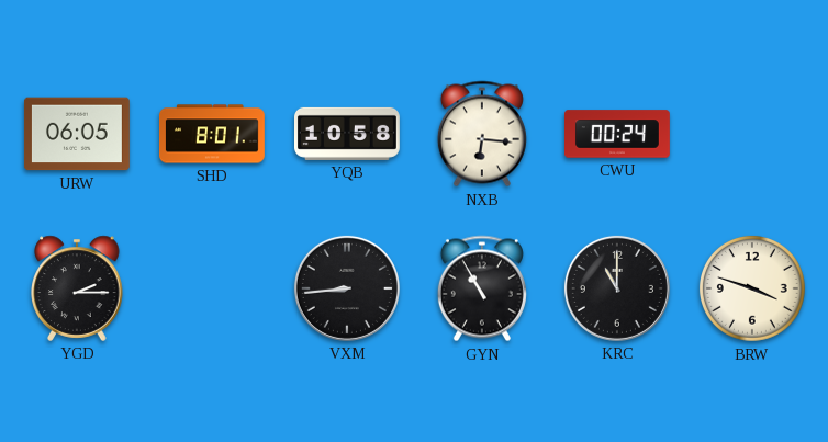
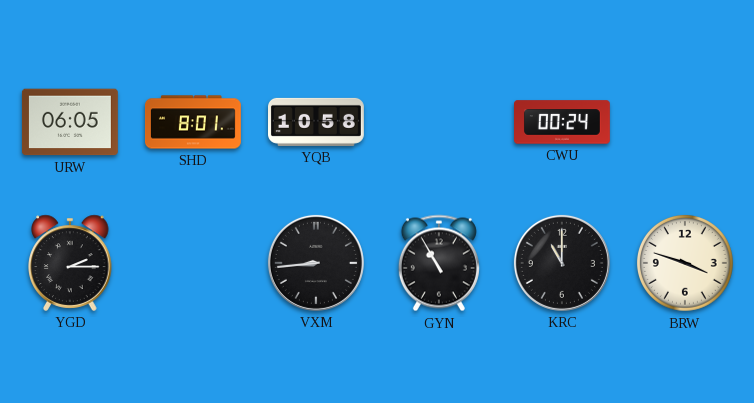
NXB: 6:16 -> none (482, 134)
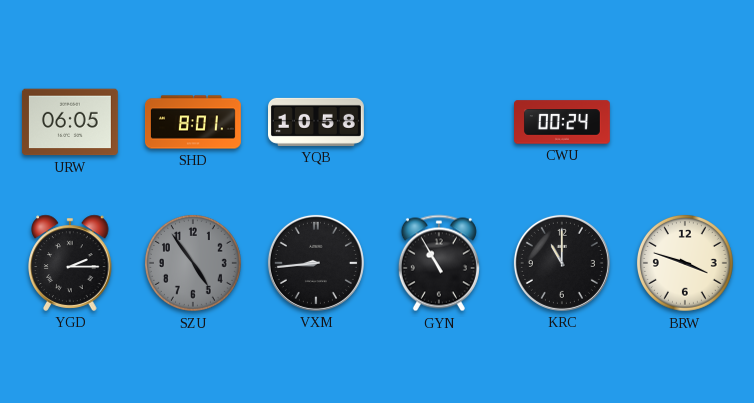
SZU: none -> 4:54 (194, 264)
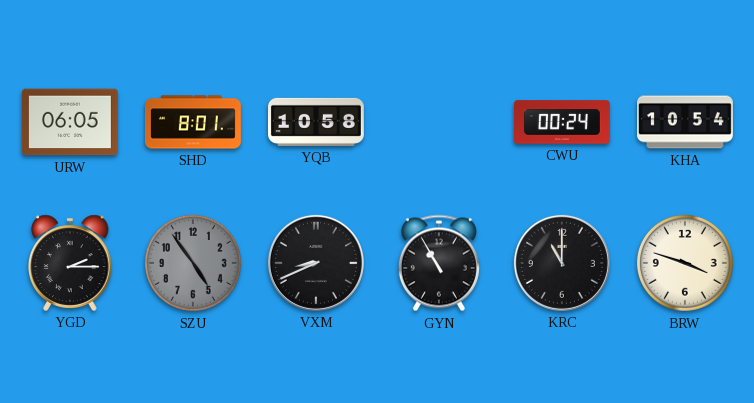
KHA: none -> 10:54 (686, 122)
VXM: 8:44 -> 8:41 (316, 263)
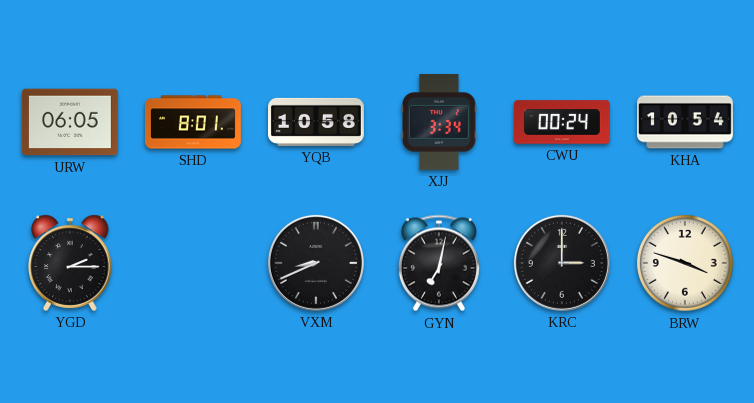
XJJ: none -> 3:34 (439, 122)
SZU: 4:54 -> none (194, 264)
GYN: 10:55 -> 7:02 (439, 263)
KRC: 11:00 -> 3:00 (562, 263)
